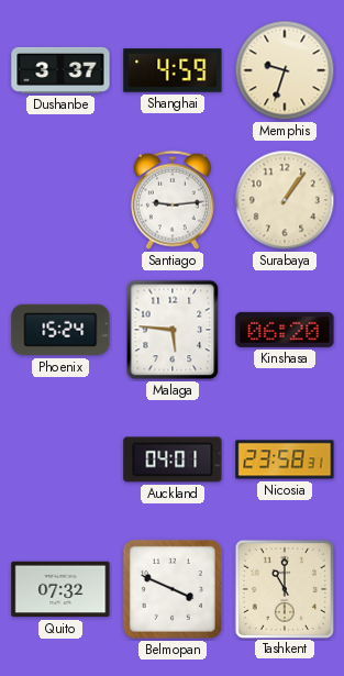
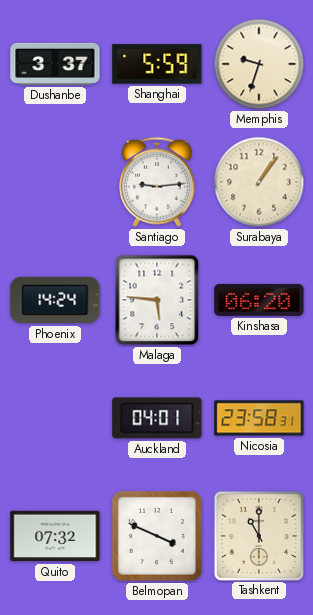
Shanghai: 4:59 -> 5:59 (157, 64)
Phoenix: 15:24 -> 14:24 (55, 300)
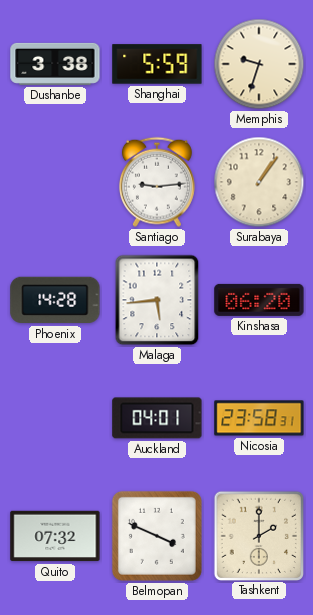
Dushanbe: 3:37 -> 3:38 (55, 64)
Phoenix: 14:24 -> 14:28 (55, 300)
Malaga: 5:46 -> 5:44 (157, 300)
Tashkent: 11:00 -> 2:00 (258, 535)
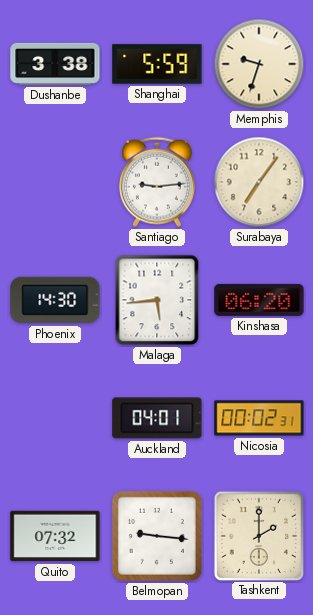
Surabaya: 1:06 -> 7:06 (259, 182)
Phoenix: 14:28 -> 14:30 (55, 300)
Nicosia: 23:58 -> 00:02 (259, 418)
Belmopan: 3:49 -> 9:16 (157, 536)
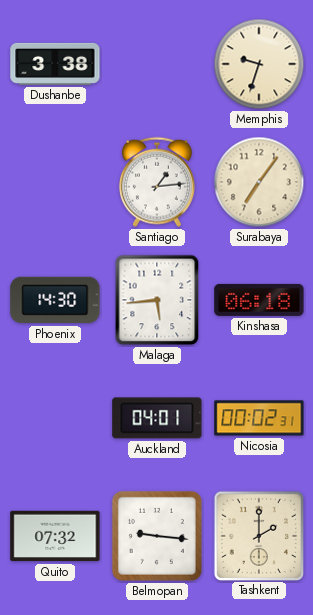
Shanghai: 5:59 -> none (157, 64)
Santiago: 9:14 -> 1:14 (157, 182)
Kinshasa: 06:20 -> 06:18 (259, 300)
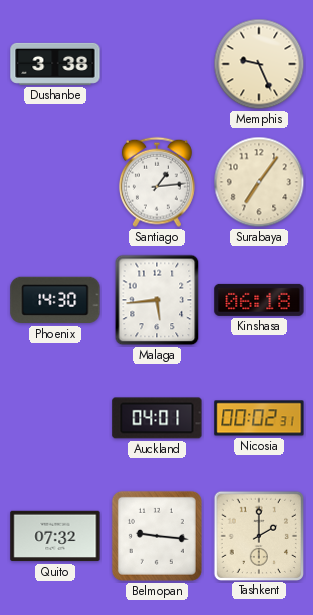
Memphis: 9:33 -> 9:26 (259, 64)
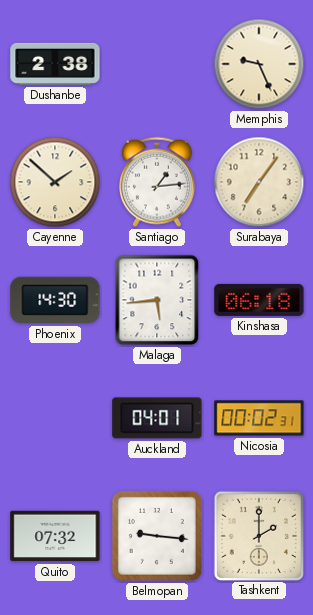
Dushanbe: 3:38 -> 2:38 (55, 64)
Cayenne: none -> 1:52 (55, 182)
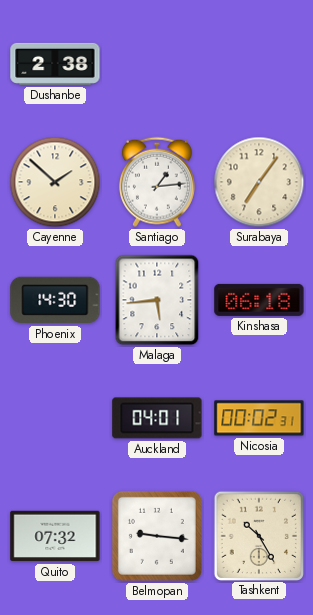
Memphis: 9:26 -> none (259, 64)
Tashkent: 2:00 -> 10:25 (258, 535)
